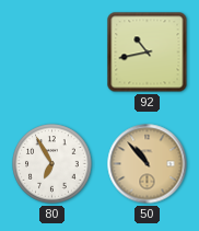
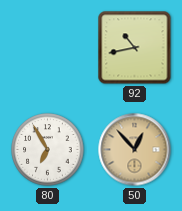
50: 10:53 -> 12:53 (135, 150)
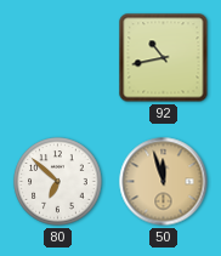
80: 6:55 -> 6:52 (58, 182)
50: 12:53 -> 11:57 (164, 182)
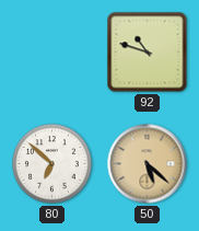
92: 10:43 -> 10:48 (148, 53)
50: 11:57 -> 5:22 (148, 164)
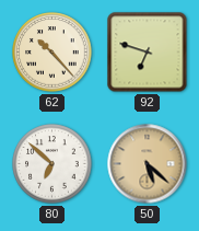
62: none -> 10:23 (52, 53)
92: 10:48 -> 6:48 (148, 53)
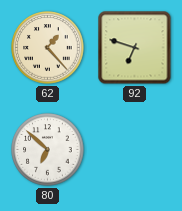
62: 10:23 -> 1:23 (48, 48)
50: 5:22 -> none (148, 164)
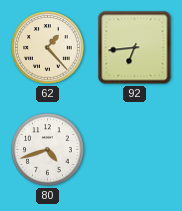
92: 6:48 -> 6:44 (135, 48)
80: 6:52 -> 4:42 (48, 150)
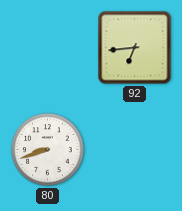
62: 1:23 -> none (48, 48)
80: 4:42 -> 8:42 (48, 150)
